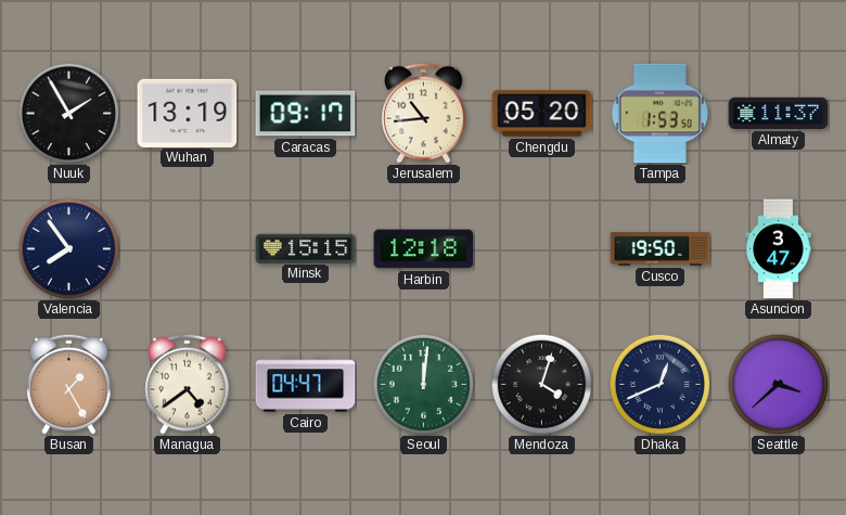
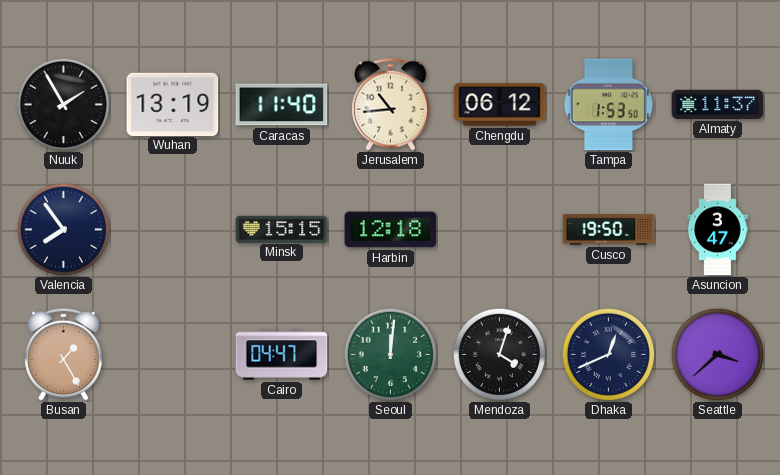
Caracas: 09:17 -> 11:40 (282, 105)
Chengdu: 05:20 -> 06:12 (500, 105)
Managua: 4:39 -> none (188, 384)
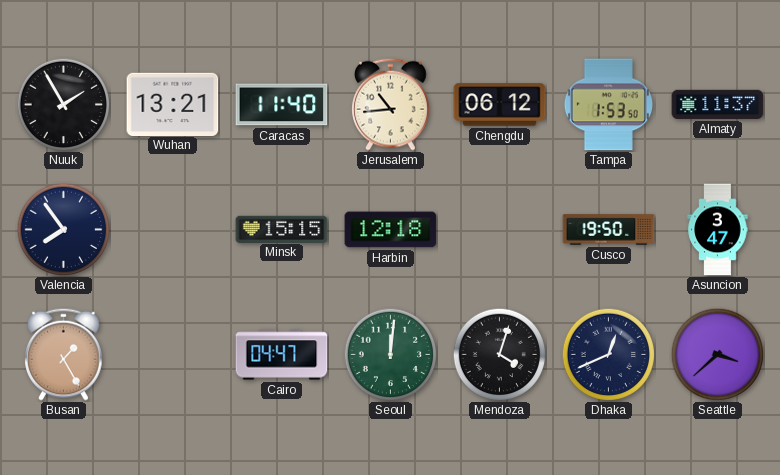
Wuhan: 13:19 -> 13:21 (173, 104)
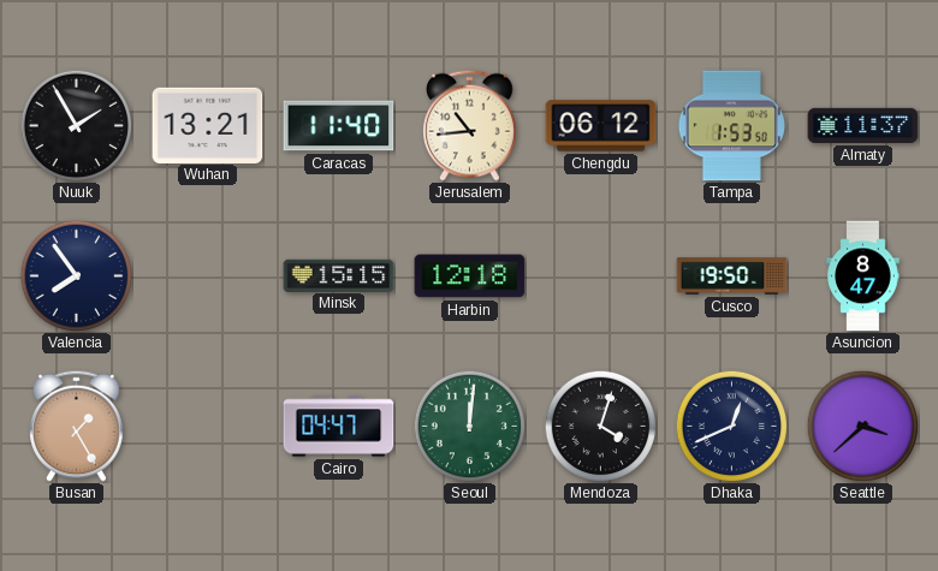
Asuncion: 3:47 -> 8:47 (863, 276)
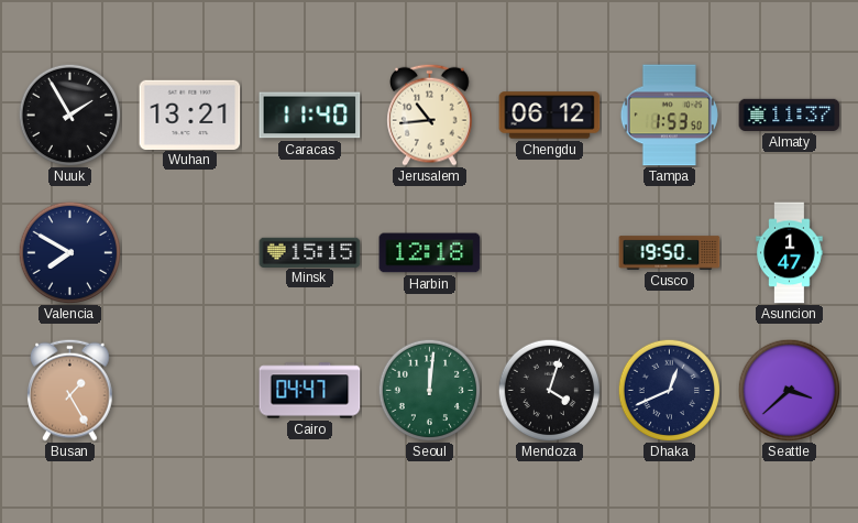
Valencia: 7:54 -> 7:50 (69, 252)
Asuncion: 8:47 -> 1:47 (790, 253)
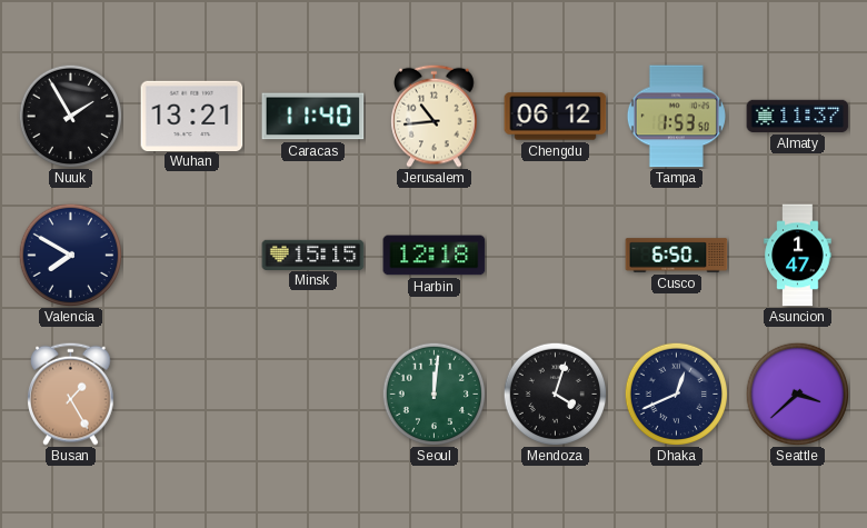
Cusco: 19:50 -> 6:50 (677, 256)
Cairo: 04:47 -> none (310, 391)
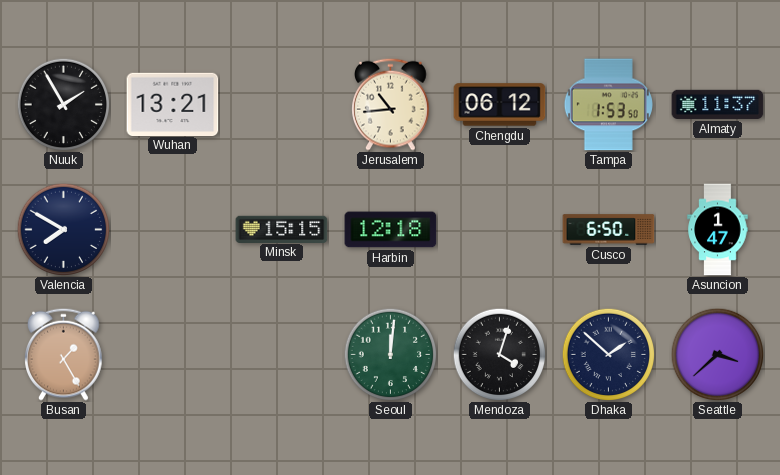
Caracas: 11:40 -> none (313, 117)
Dhaka: 12:41 -> 1:52 (608, 354)
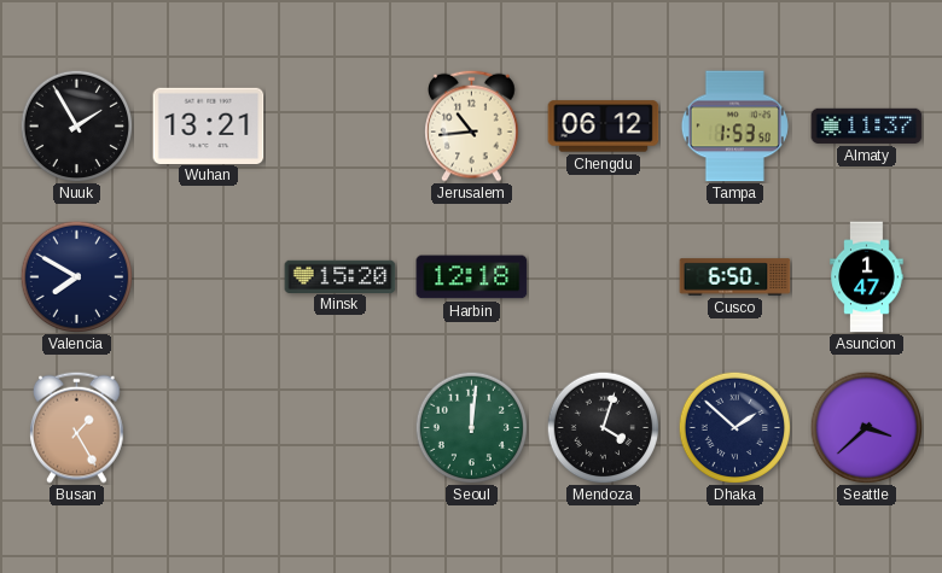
Minsk: 15:15 -> 15:20 (341, 276)
